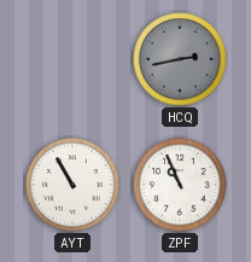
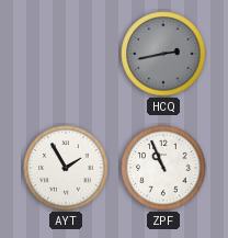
AYT: 10:55 -> 1:55 (66, 168)
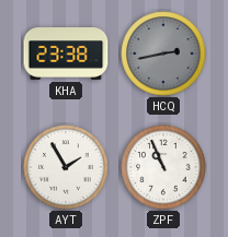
KHA: none -> 23:38 (66, 55)
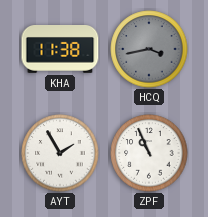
KHA: 23:38 -> 11:38 (60, 50)
HCQ: 2:43 -> 3:43 (149, 49)
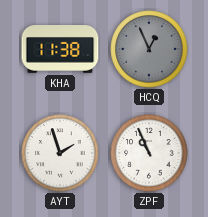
HCQ: 3:43 -> 12:56 (149, 49)
AYT: 1:55 -> 1:57 (60, 153)
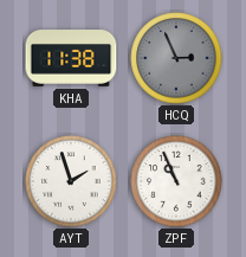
HCQ: 12:56 -> 2:56 (176, 58)
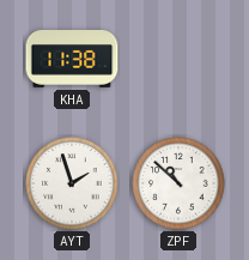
HCQ: 2:56 -> none (176, 58)
ZPF: 10:56 -> 10:52 (178, 183)
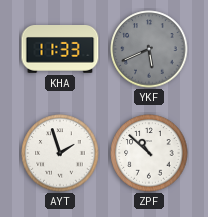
KHA: 11:38 -> 11:33 (60, 50)
YKF: none -> 5:41 (149, 49)
